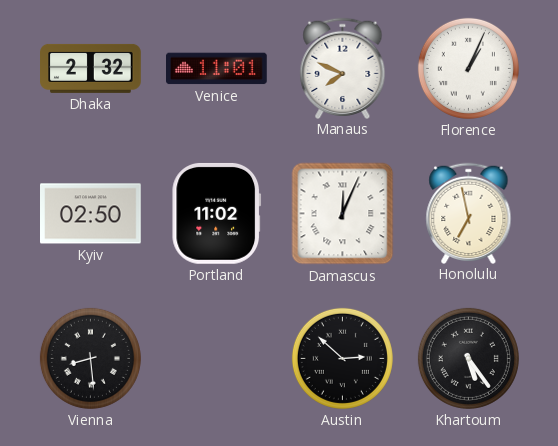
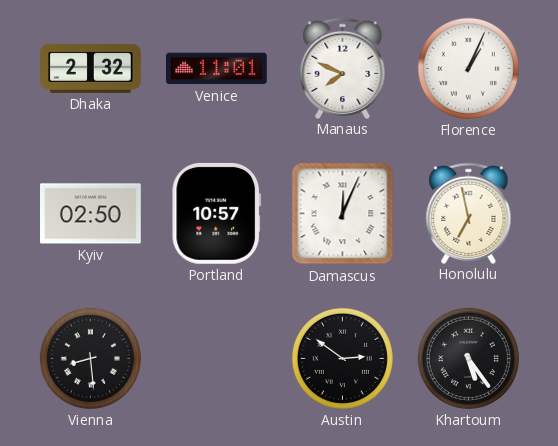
Portland: 11:02 -> 10:57 (216, 213)
Austin: 2:52 -> 2:51 (342, 358)
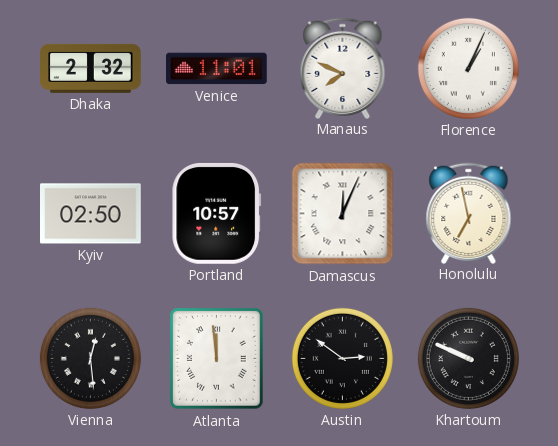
Vienna: 8:29 -> 12:29 (90, 358)
Atlanta: none -> 11:59 (217, 359)
Khartoum: 5:24 -> 9:49 (468, 358)
